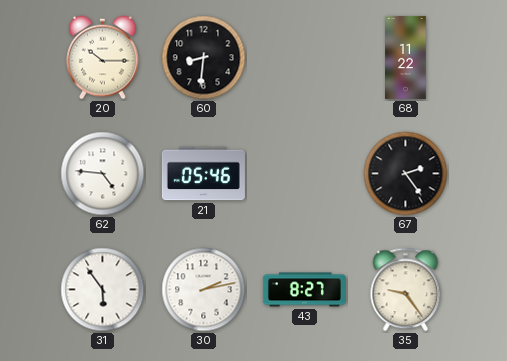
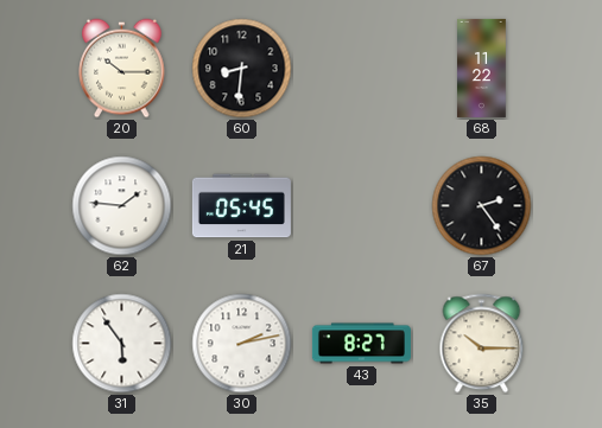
62: 4:46 -> 1:46 (122, 206)
21: 05:46 -> 05:45 (241, 206)
35: 9:24 -> 10:15 (482, 344)
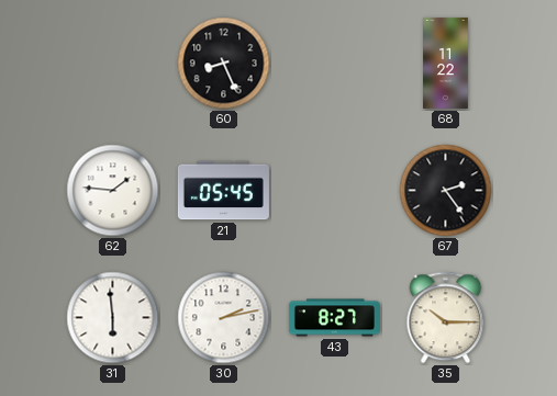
20: 10:15 -> none (122, 69)
60: 8:31 -> 8:26 (224, 64)
31: 5:54 -> 5:59 (113, 318)
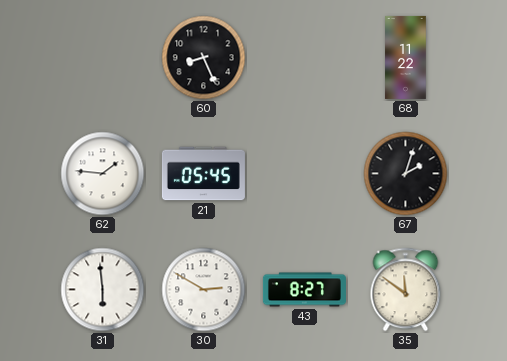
67: 2:24 -> 2:03 (406, 174)
30: 2:13 -> 2:50 (204, 290)
35: 10:15 -> 11:51 (406, 290)
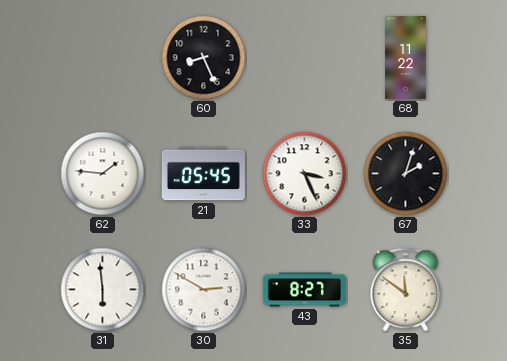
33: none -> 3:26 (305, 174)
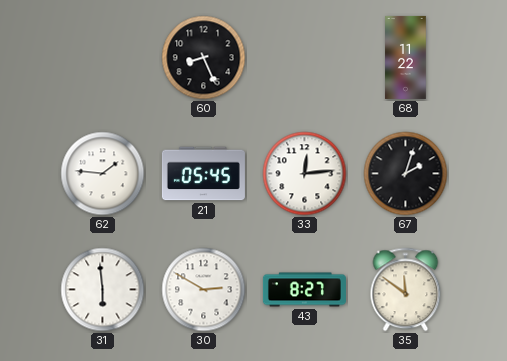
33: 3:26 -> 12:14 (305, 174)
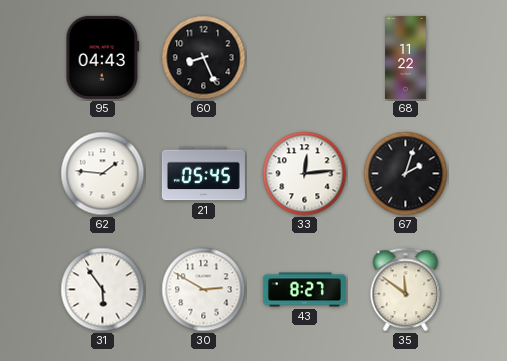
95: none -> 04:43 (103, 57)
31: 5:59 -> 5:54 (103, 290)
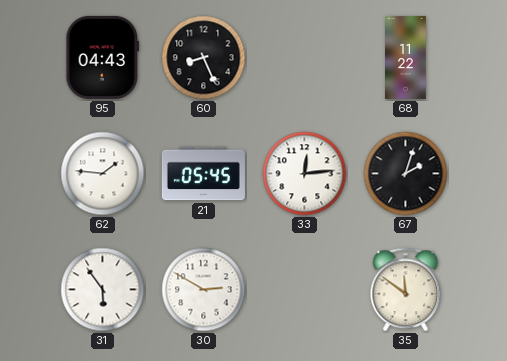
43: 8:27 -> none (304, 290)
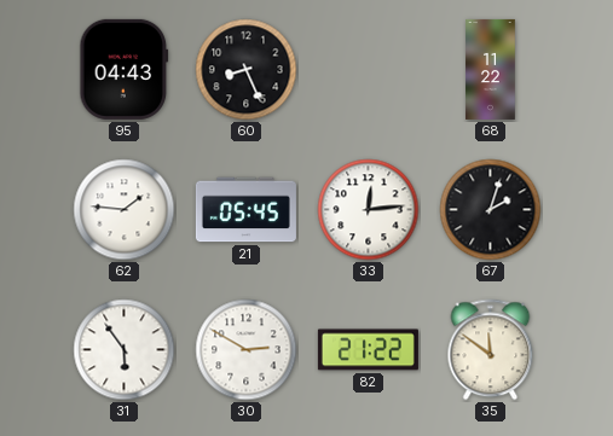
82: none -> 21:22 (368, 350)
